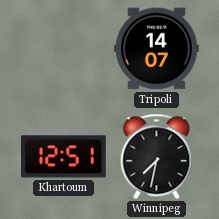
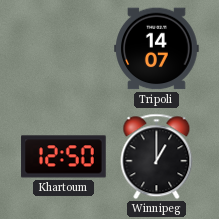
Khartoum: 12:51 -> 12:50 (64, 157)
Winnipeg: 7:32 -> 1:00 (157, 157)
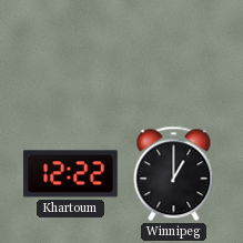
Tripoli: 14:07 -> none (157, 49)
Khartoum: 12:50 -> 12:22 (71, 174)
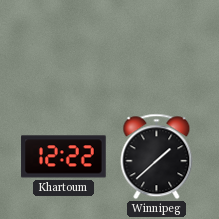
Winnipeg: 1:00 -> 1:38 (157, 157)
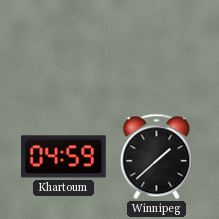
Khartoum: 12:22 -> 04:59 (64, 157)
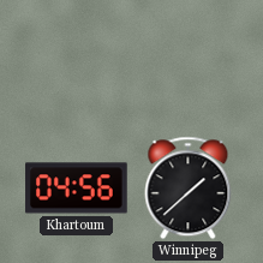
Khartoum: 04:59 -> 04:56 (77, 189)
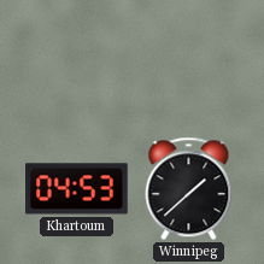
Khartoum: 04:56 -> 04:53 (77, 189)
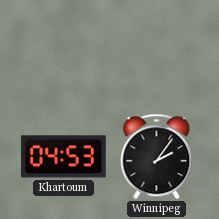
Winnipeg: 1:38 -> 2:06 (157, 157)
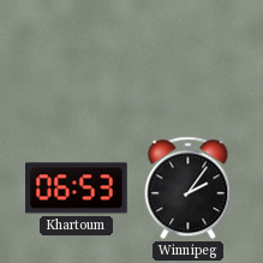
Khartoum: 04:53 -> 06:53 (77, 189)
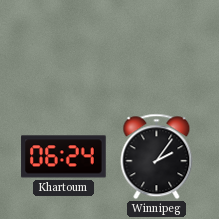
Khartoum: 06:53 -> 06:24 (64, 157)
